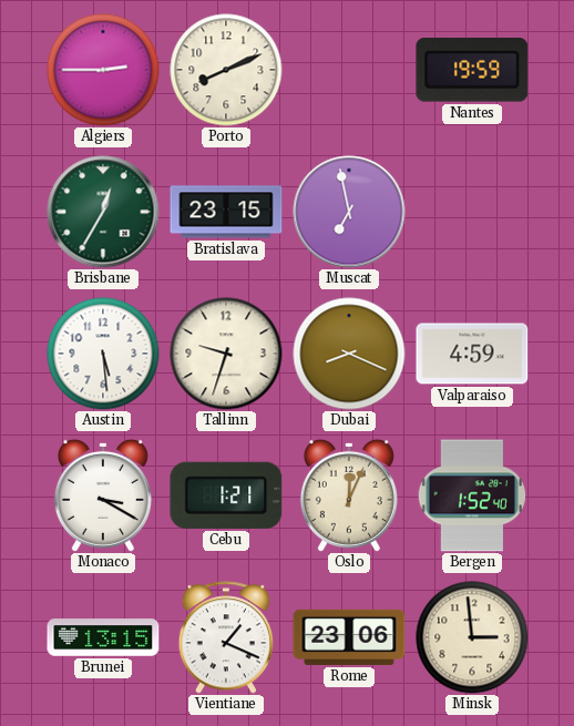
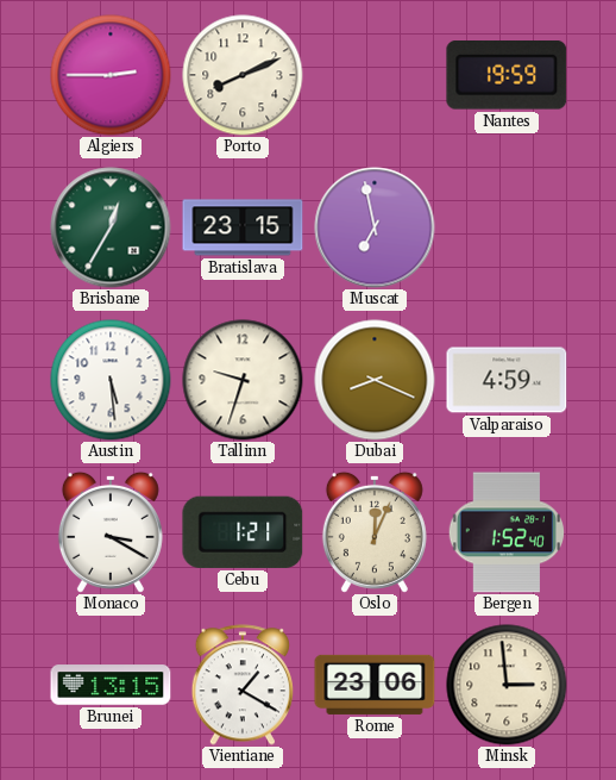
Vientiane: 1:19 -> 1:20 (241, 685)
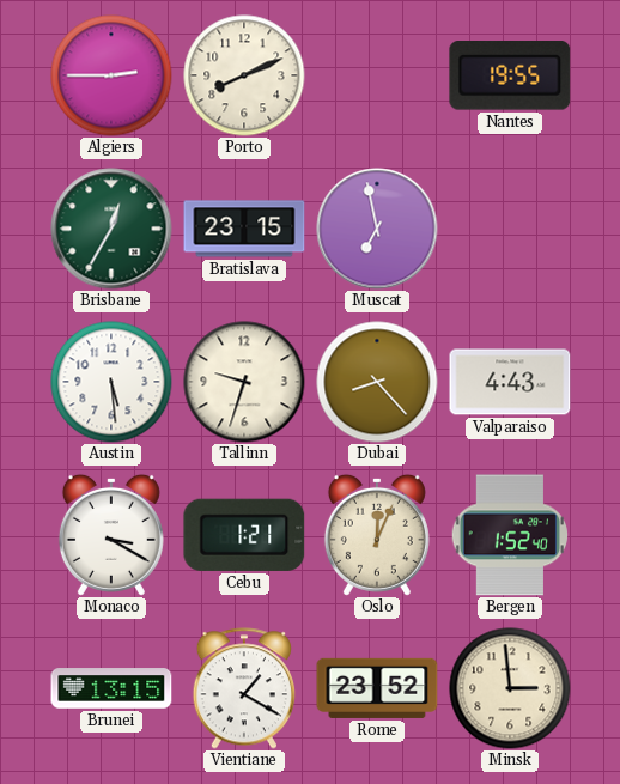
Nantes: 19:59 -> 19:55 (510, 77)
Dubai: 8:19 -> 8:23 (377, 382)
Valparaiso: 4:59 -> 4:43 (510, 382)
Rome: 23:06 -> 23:52 (377, 688)
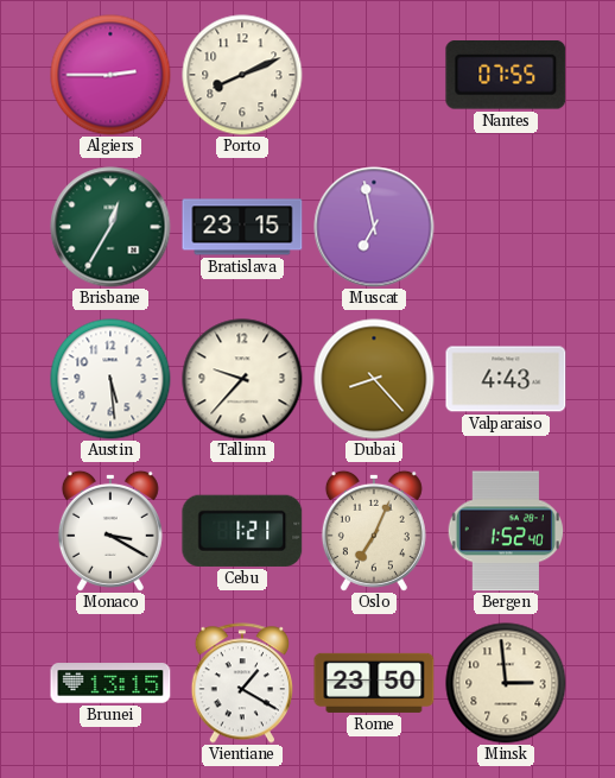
Nantes: 19:55 -> 07:55 (506, 76)
Tallinn: 9:33 -> 9:37 (242, 379)
Oslo: 12:04 -> 7:04 (374, 531)
Rome: 23:52 -> 23:50 (374, 683)
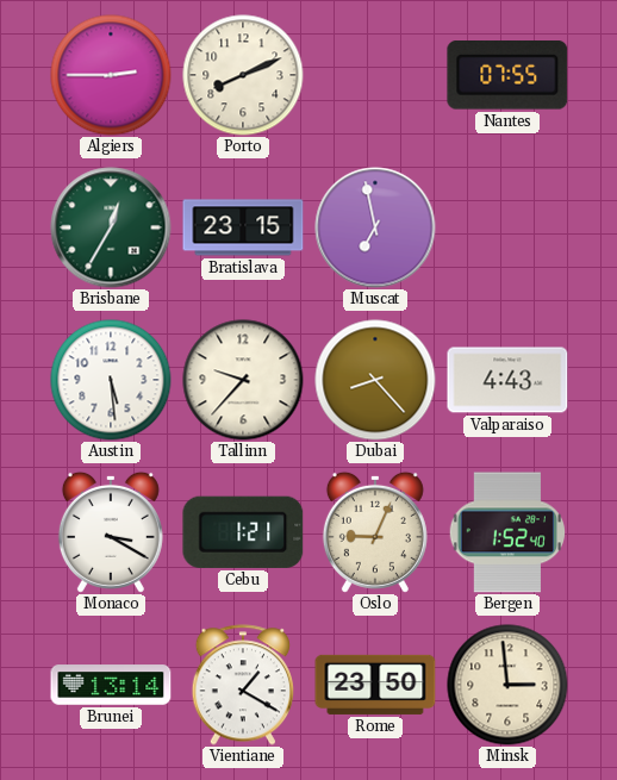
Oslo: 7:04 -> 9:04 (375, 532)
Brunei: 13:15 -> 13:14 (111, 685)
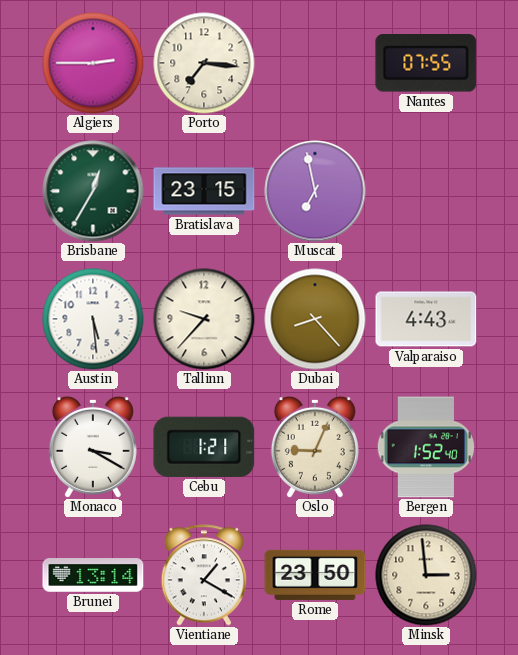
Porto: 8:11 -> 7:16 (204, 63)
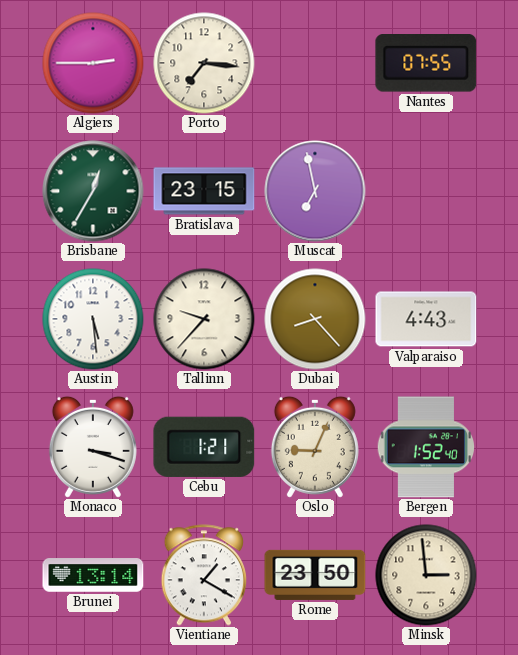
Monaco: 3:20 -> 3:18 (93, 447)
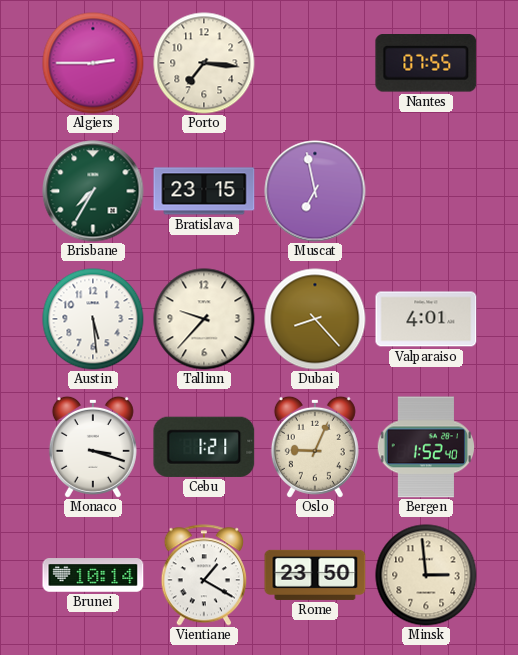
Brisbane: 12:35 -> 7:35 (93, 191)
Valparaiso: 4:43 -> 4:01 (426, 319)
Brunei: 13:14 -> 10:14 (93, 575)
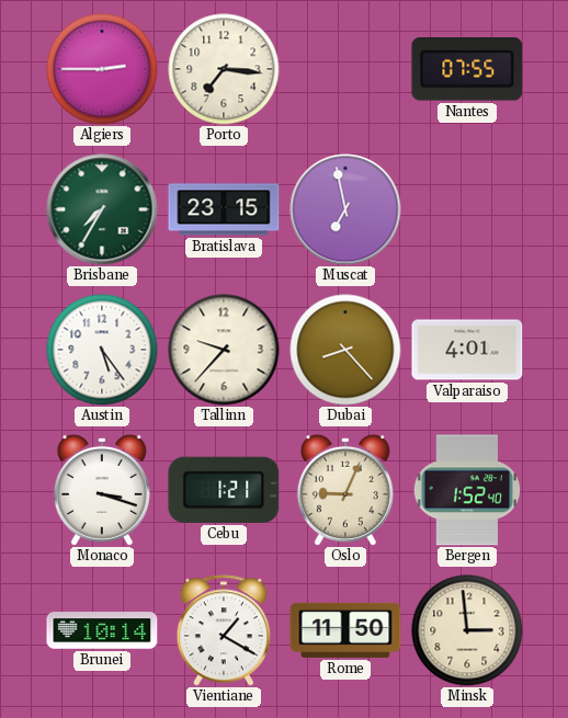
Austin: 5:29 -> 5:24 (102, 350)
Rome: 23:50 -> 11:50 (345, 630)
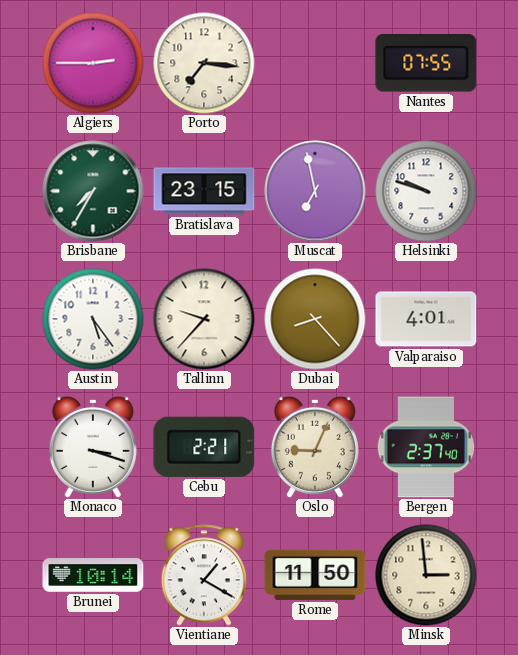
Helsinki: none -> 9:48 (426, 191)
Cebu: 1:21 -> 2:21 (204, 447)
Bergen: 1:52 -> 2:37 (425, 447)
